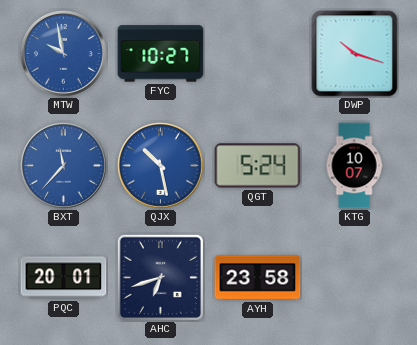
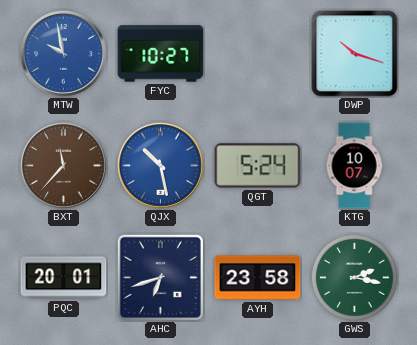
BXT dial: blue -> brown (64, 166)
GWS: none -> 2:17 (354, 277)
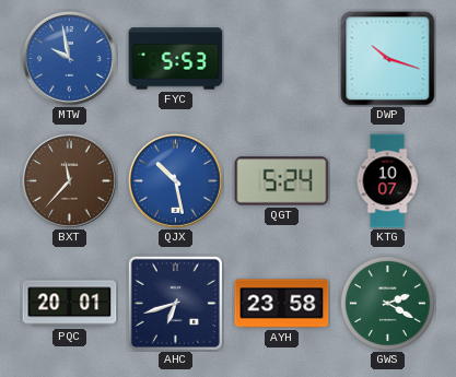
FYC: 10:27 -> 5:53 (176, 59)
GWS: 2:17 -> 2:20 (387, 303)
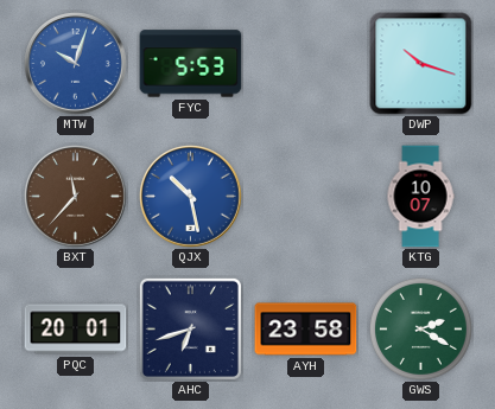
MTW: 9:58 -> 10:03 (76, 64)
QGT: 5:24 -> none (282, 181)
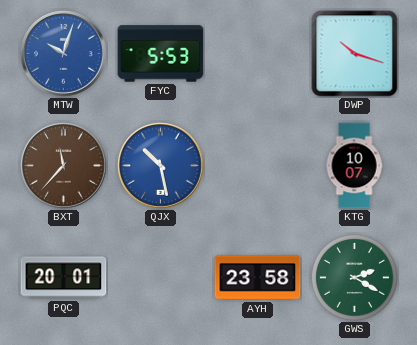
AHC: 6:42 -> none (190, 328)
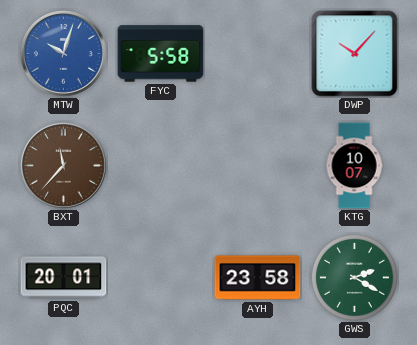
FYC: 5:53 -> 5:58 (161, 54)
DWP: 10:18 -> 10:07 (355, 54)
QJX: 10:28 -> none (161, 166)
